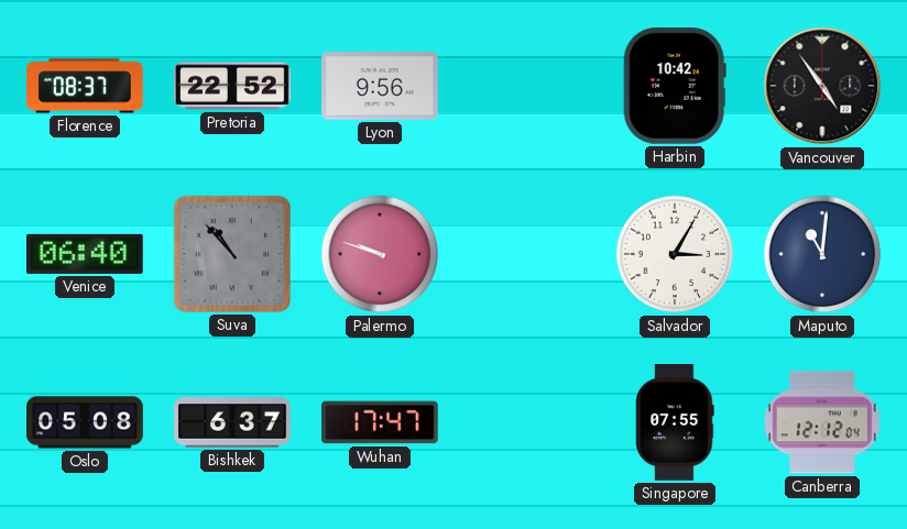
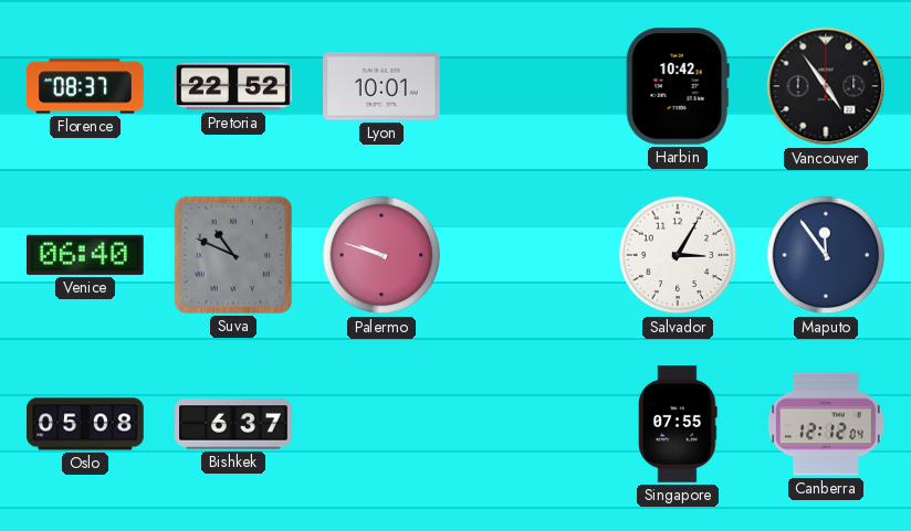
Lyon: 9:56 -> 10:01 (383, 86)
Suva: 10:53 -> 10:49 (233, 255)
Maputo: 11:01 -> 11:54 (826, 255)
Wuhan: 17:47 -> none (381, 422)
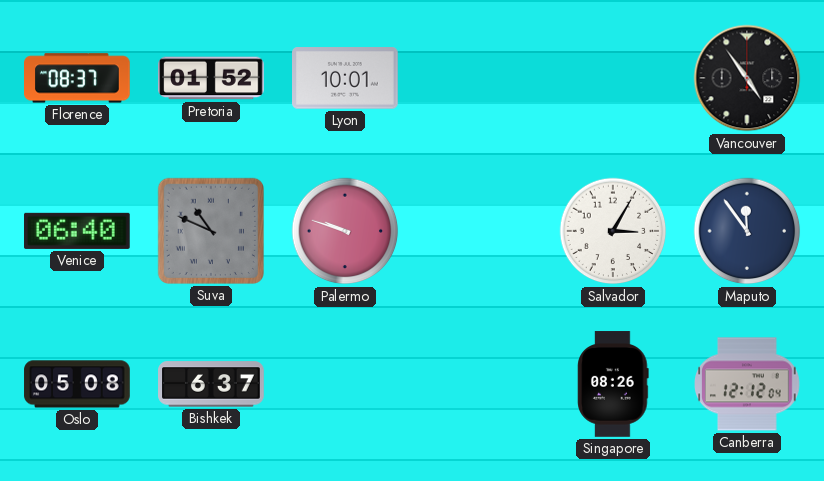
Pretoria: 22:52 -> 01:52 (211, 78)
Harbin: 10:42 -> none (678, 87)
Singapore: 07:55 -> 08:26 (613, 384)
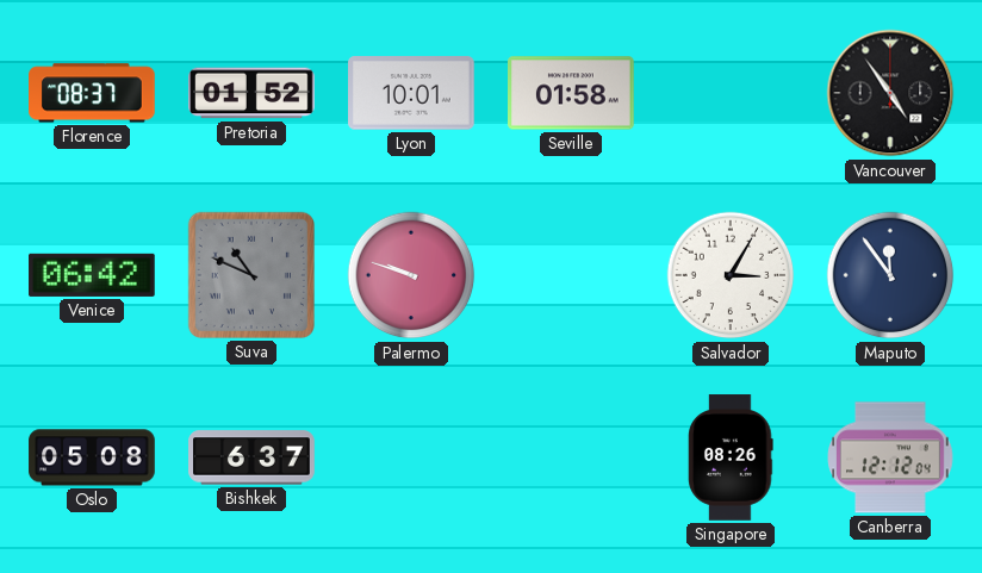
Seville: none -> 01:58 (572, 93)
Venice: 06:40 -> 06:42 (93, 275)
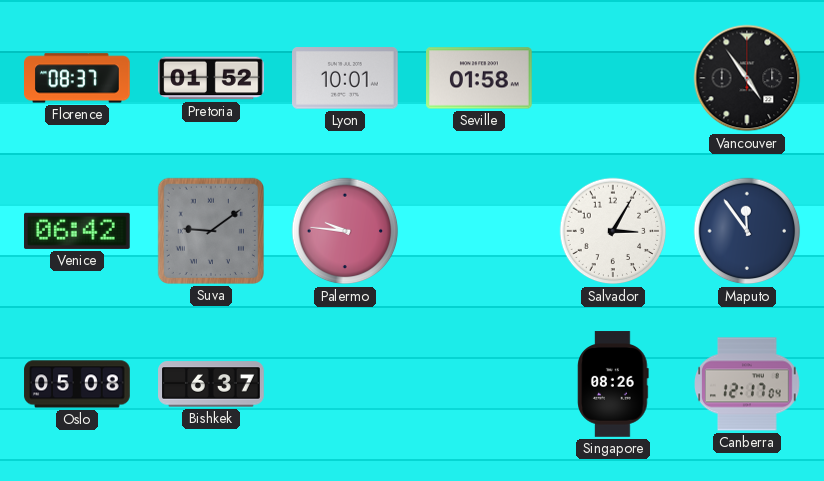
Suva: 10:49 -> 9:09 (211, 231)
Palermo: 9:48 -> 9:46 (345, 231)
Canberra: 12:12 -> 12:17 (748, 384)
